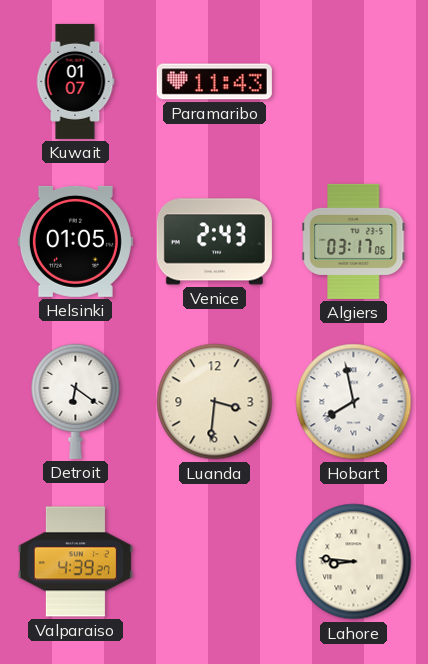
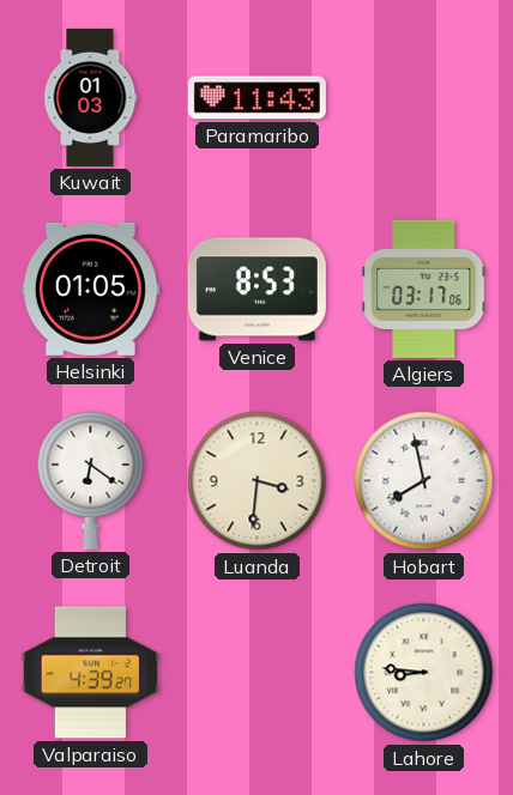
Kuwait: 01:07 -> 01:03 (90, 97)
Venice: 2:43 -> 8:53 (256, 290)
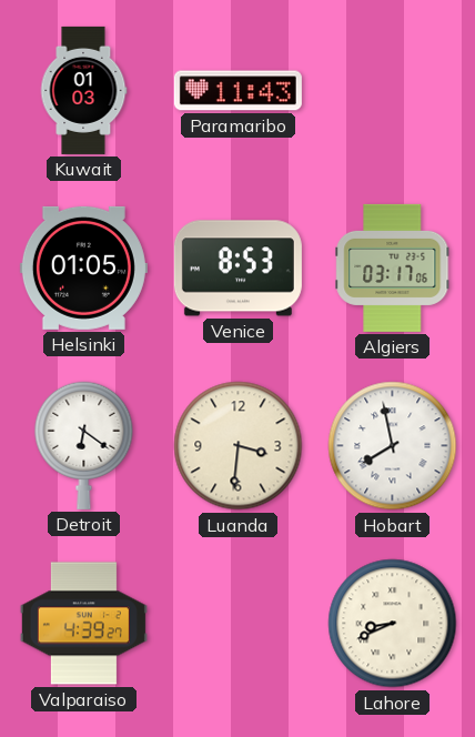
Lahore: 8:46 -> 8:41 (393, 624)
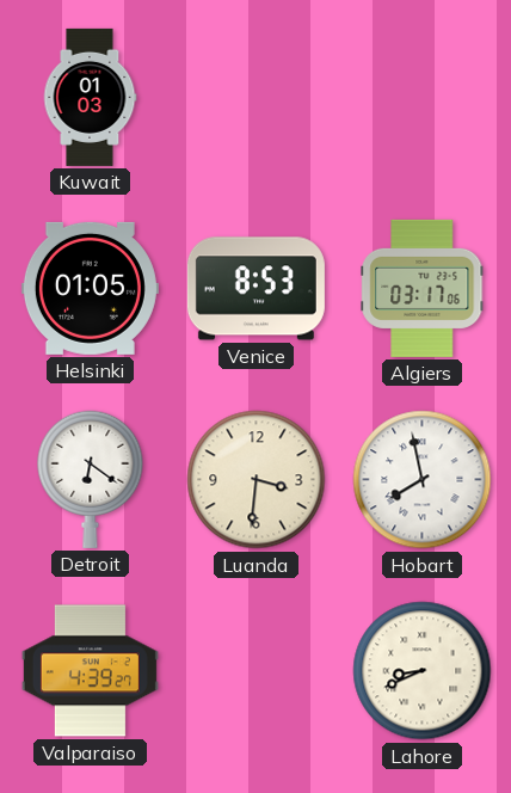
Paramaribo: 11:43 -> none (238, 91)
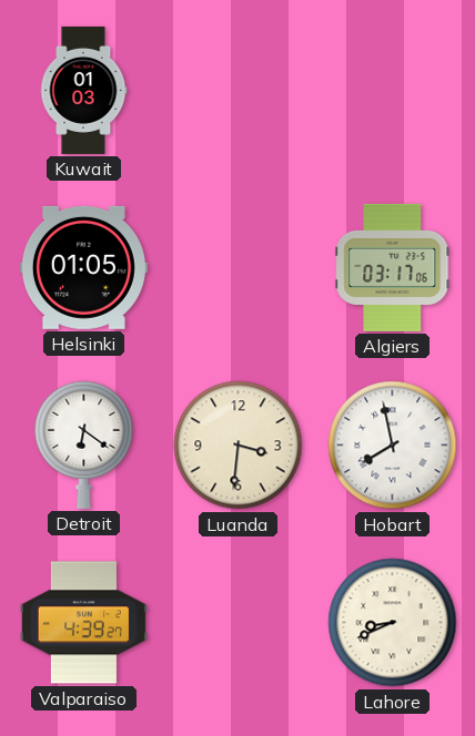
Venice: 8:53 -> none (255, 289)
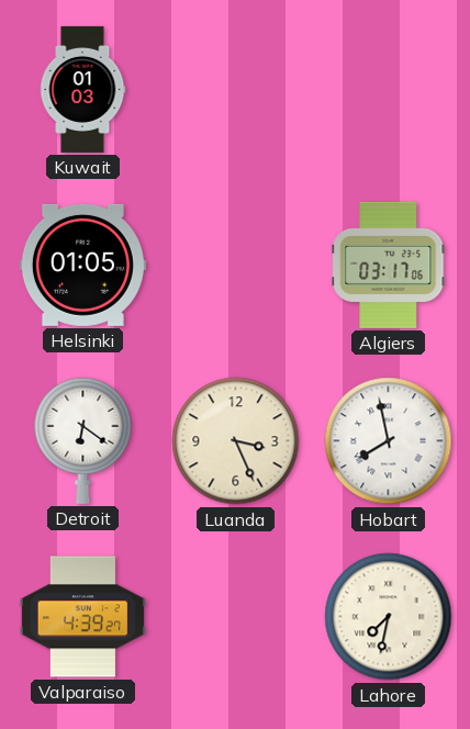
Luanda: 3:31 -> 3:26 (236, 441)
Lahore: 8:41 -> 7:32 (389, 617)
